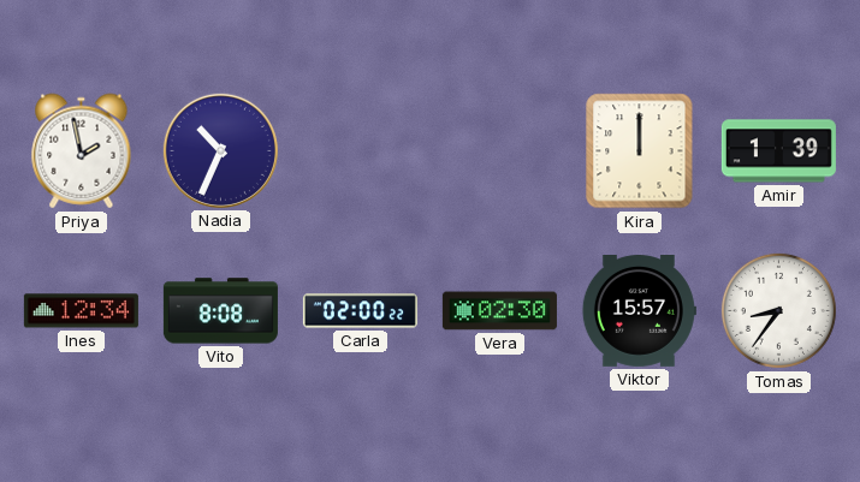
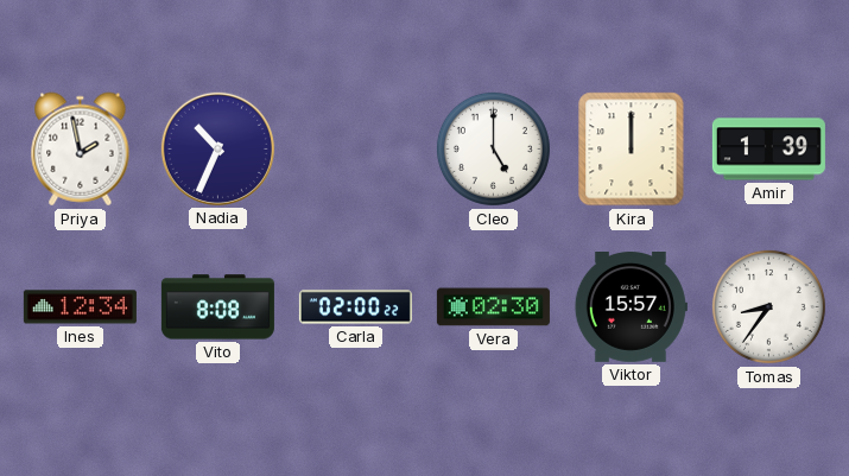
Cleo: none -> 5:00 (493, 148)
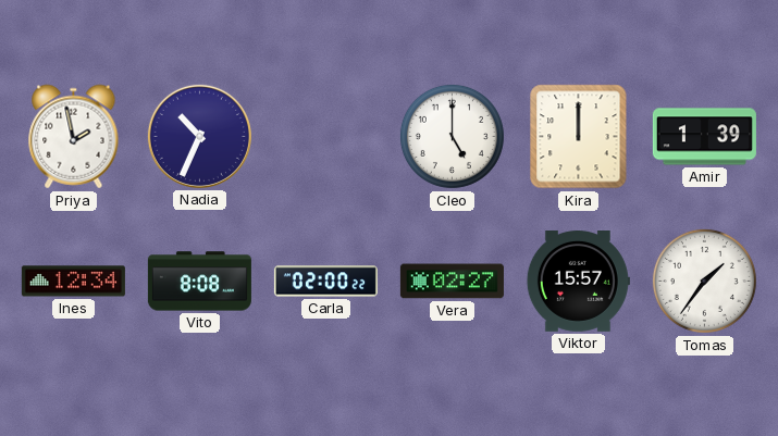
Vera: 02:30 -> 02:27 (452, 282)
Tomas: 8:36 -> 1:36 (704, 281)
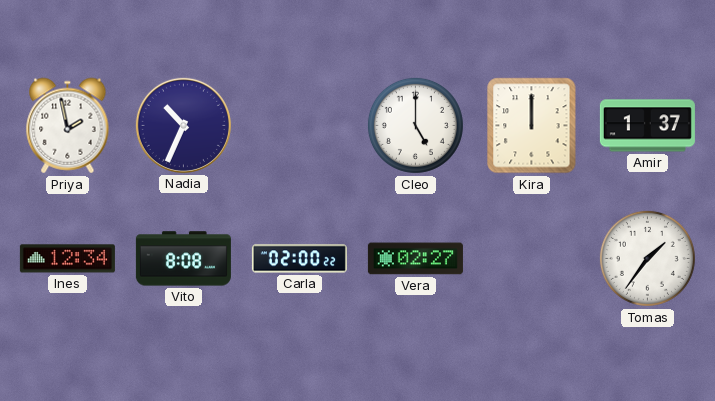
Amir: 1:39 -> 1:37 (647, 126)
Viktor: 15:57 -> none (578, 282)
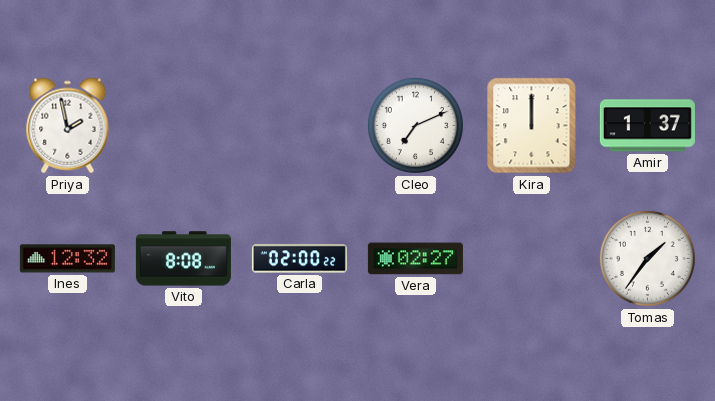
Nadia: 10:34 -> none (183, 125)
Cleo: 5:00 -> 7:11 (415, 125)
Ines: 12:34 -> 12:32 (67, 259)
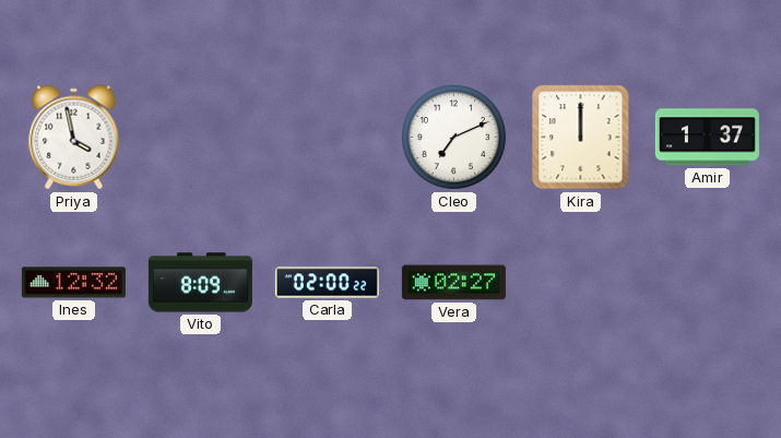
Priya: 1:58 -> 3:58 (74, 138)
Vito: 8:08 -> 8:09 (200, 283)
Tomas: 1:36 -> none (647, 258)
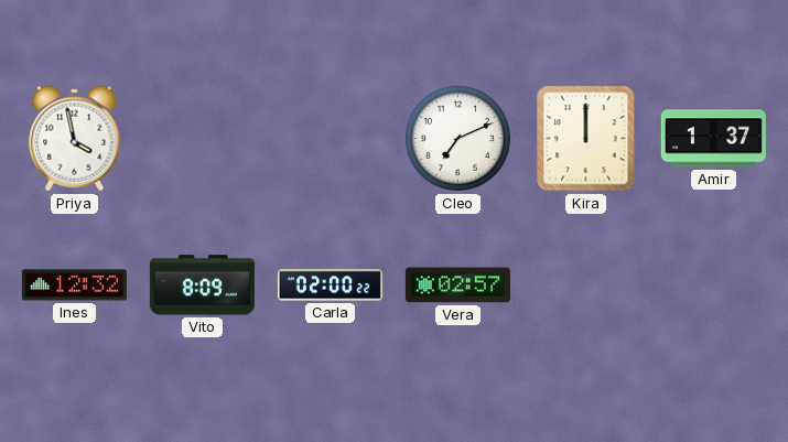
Vera: 02:27 -> 02:57 (457, 285)
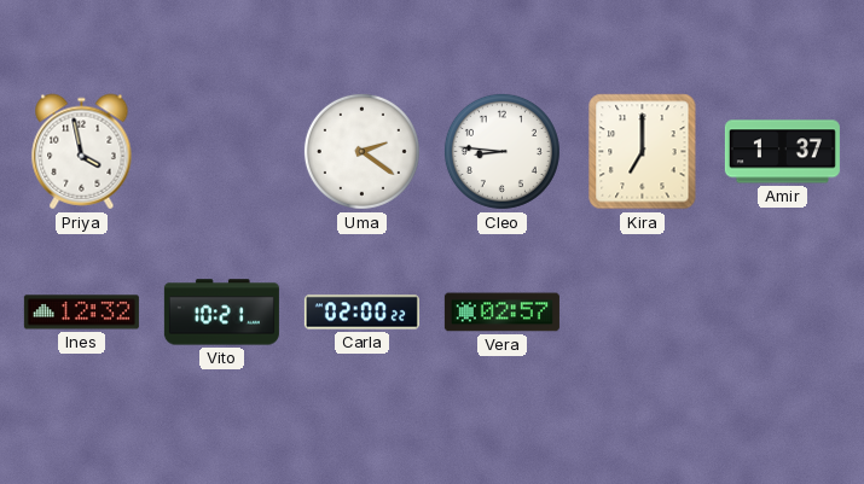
Uma: none -> 2:21 (361, 151)
Cleo: 7:11 -> 8:46 (501, 151)
Kira: 12:00 -> 7:00 (643, 152)
Vito: 8:09 -> 10:21 (221, 313)
